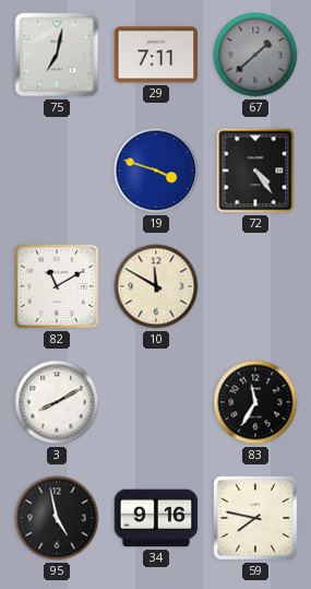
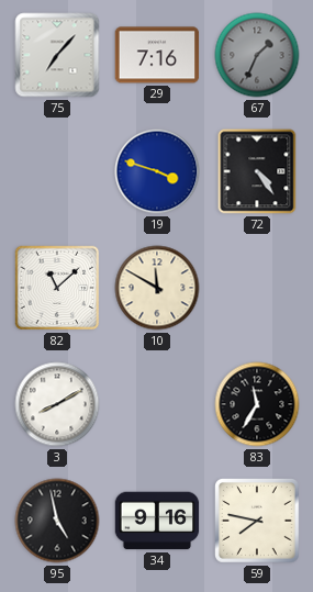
75: 7:02 -> 7:07 (57, 55)
29: 7:11 -> 7:16 (157, 55)
67: 1:38 -> 1:34 (257, 55)
82: 11:10 -> 11:08 (57, 288)
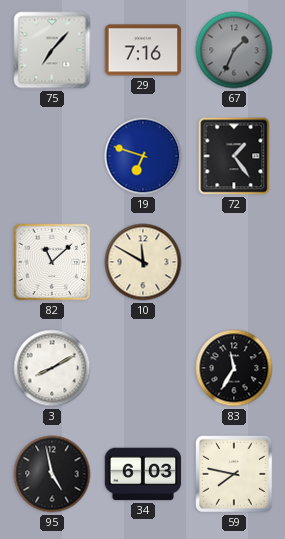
19: 3:48 -> 6:48 (143, 156)
72: 4:24 -> 1:24 (234, 156)
34: 9:16 -> 6:03 (143, 474)
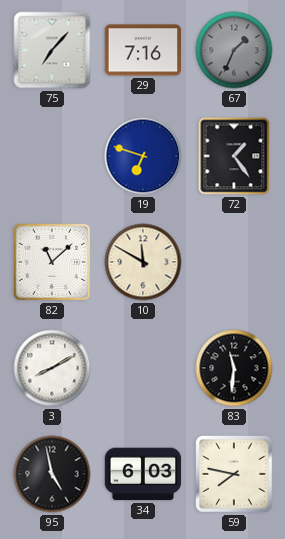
83: 11:35 -> 11:31 (234, 368)
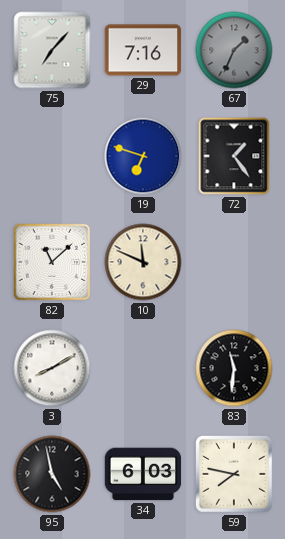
10: 11:50 -> 11:49 (143, 262)
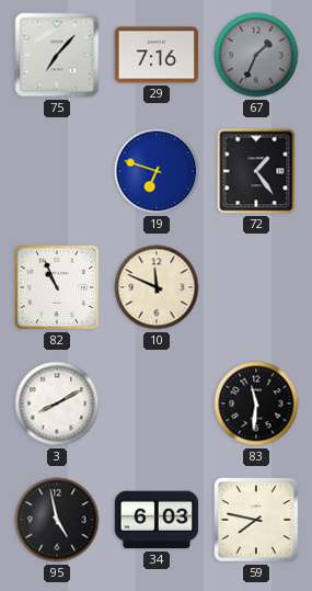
82: 11:08 -> 10:56 (57, 287)
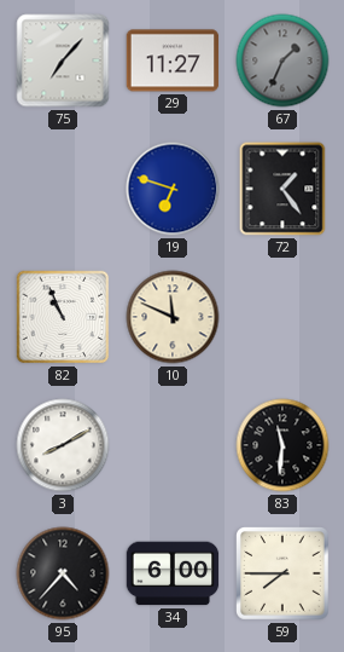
29: 7:16 -> 11:27 (173, 60)
95: 4:58 -> 4:37 (63, 573)
34: 6:03 -> 6:00 (173, 573)
59: 7:47 -> 7:45 (284, 575)
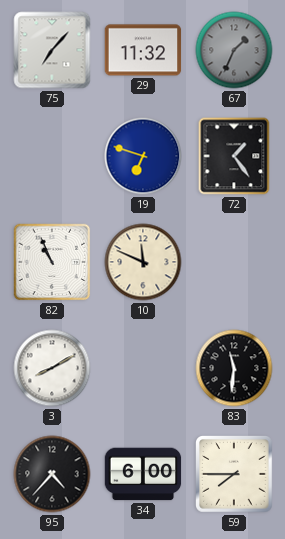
29: 11:27 -> 11:32 (143, 50)
